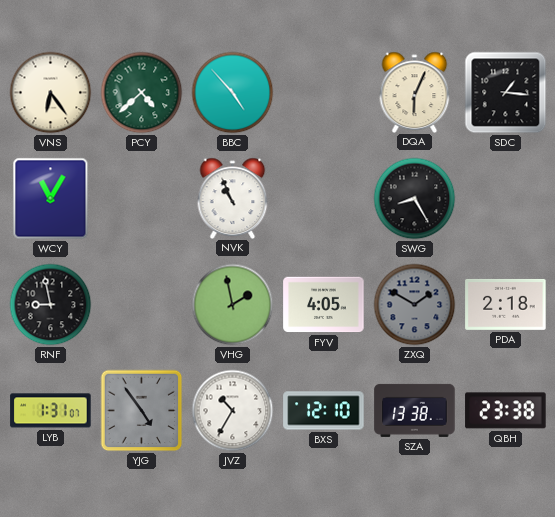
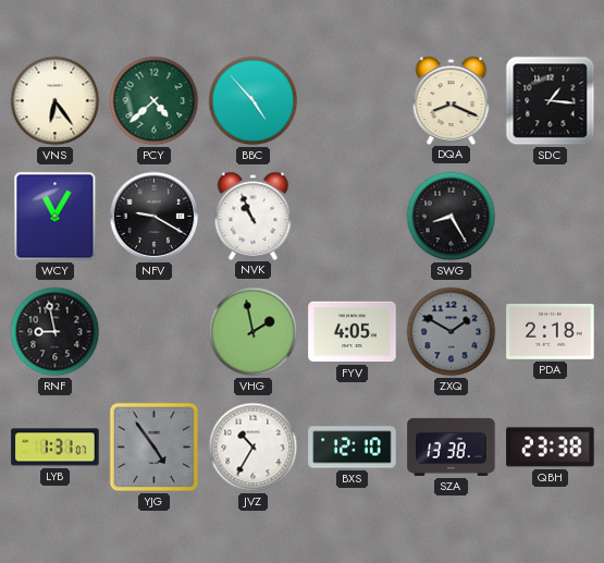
DQA: 6:04 -> 8:19 (452, 100)
NFV: none -> 9:20 (155, 217)
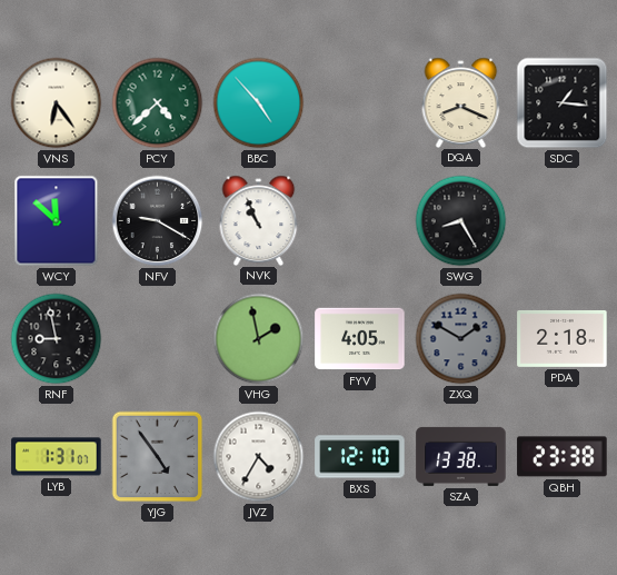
WCY: 11:05 -> 11:52 (57, 221)
JVZ: 10:35 -> 4:35 (259, 457)
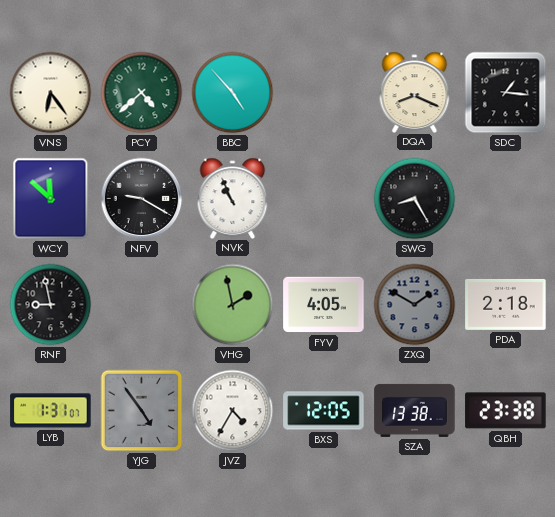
BXS: 12:10 -> 12:05 (324, 411)
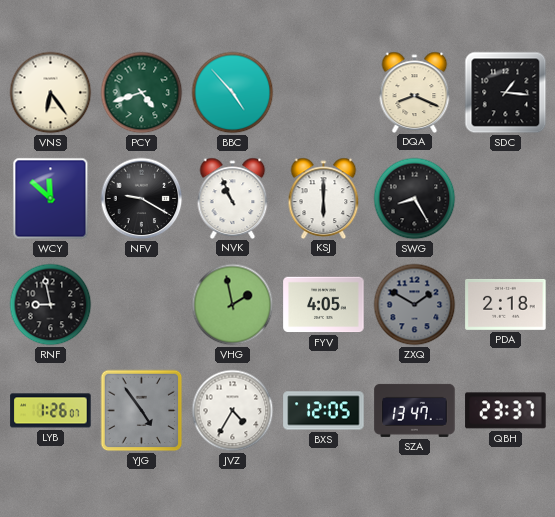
PCY: 4:38 -> 4:42 (142, 93)
KSJ: none -> 6:00 (324, 198)
LYB: 1:31 -> 1:26 (51, 411)
SZA: 13:38 -> 13:47 (415, 410)
QBH: 23:38 -> 23:37 (506, 411)
